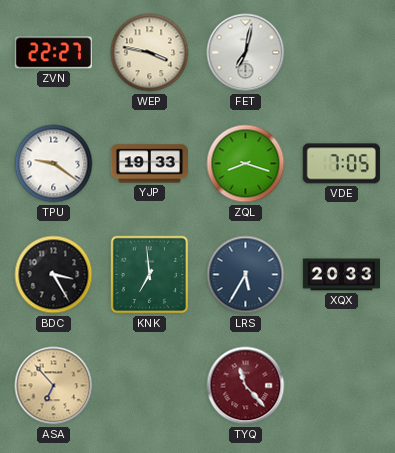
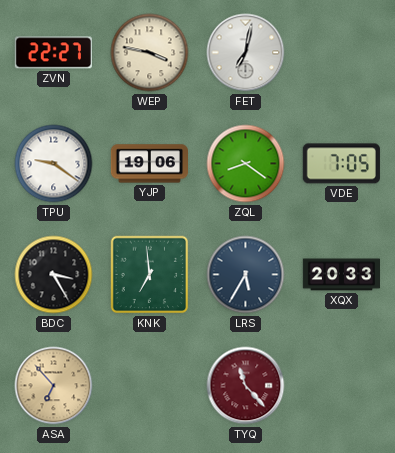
YJP: 19:33 -> 19:06 (149, 164)
ZQL: 8:18 -> 8:21 (246, 164)
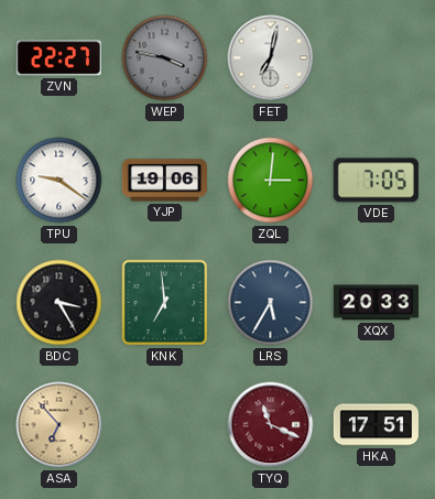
WEP dial: cream -> grey (165, 58)
ZQL: 8:21 -> 3:01 (271, 181)
TYQ: 11:23 -> 11:19 (271, 425)
HKA: none -> 17:51 (376, 425)
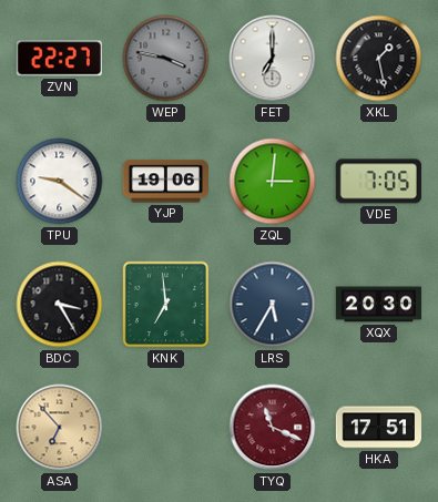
FET: 7:02 -> 7:00 (273, 59)
XKL: none -> 1:28 (379, 59)
XQX: 20:33 -> 20:30 (378, 305)
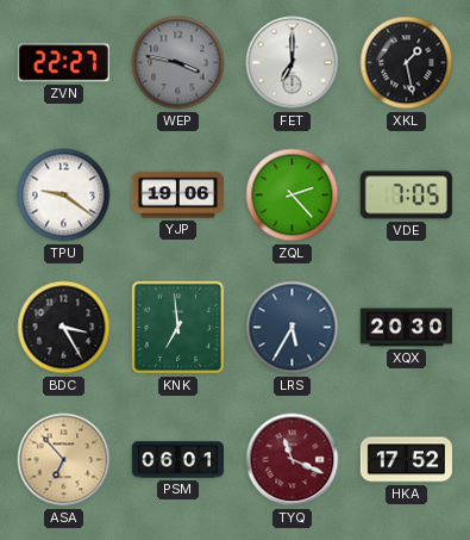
ZQL: 3:01 -> 2:23 (293, 195)
PSM: none -> 06:01 (177, 460)
HKA: 17:51 -> 17:52 (406, 460)
